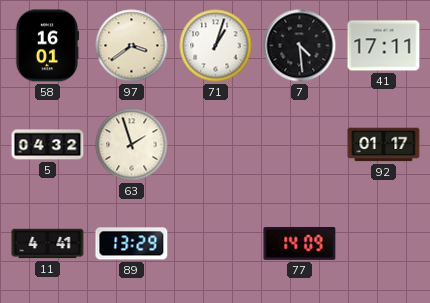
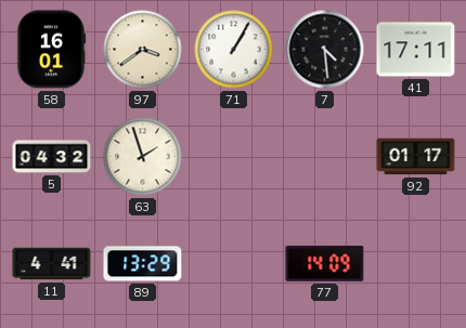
71: 1:03 -> 1:05 (234, 50)
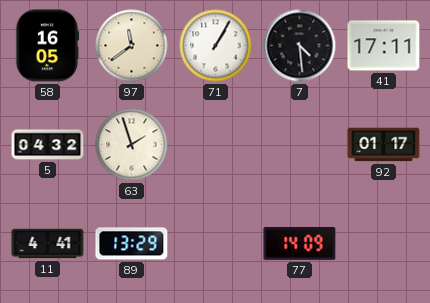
58: 16:01 -> 16:05 (47, 46)
97: 3:39 -> 11:39 (132, 46)
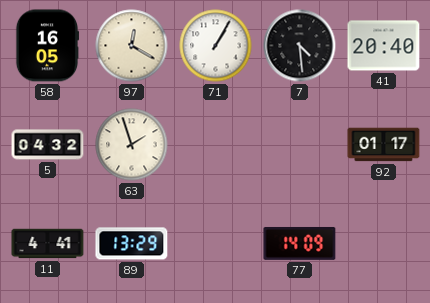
97: 11:39 -> 12:20 (132, 46)
41: 17:11 -> 20:40 (384, 46)
